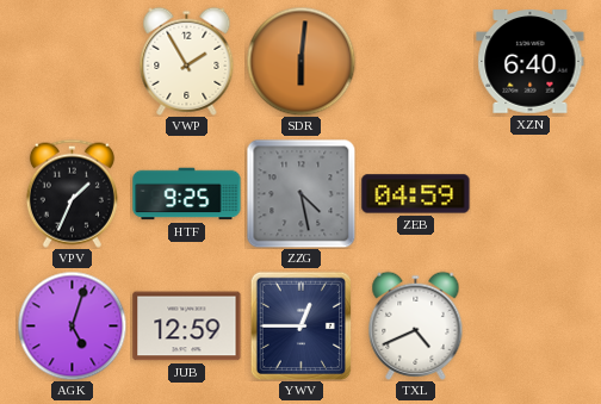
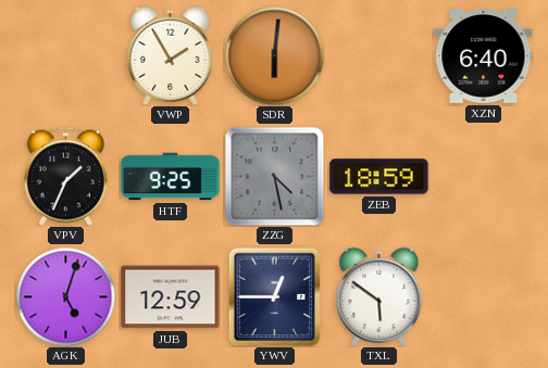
ZEB: 04:59 -> 18:59 (379, 177)
TXL: 4:41 -> 5:51 (379, 296)
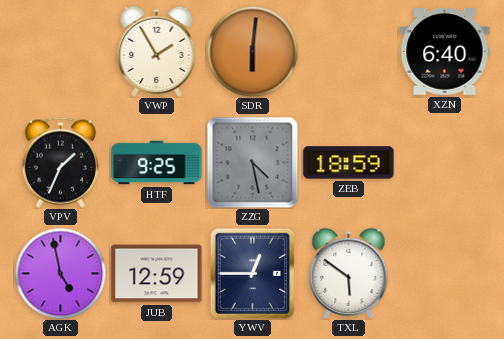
AGK: 5:03 -> 4:58 (60, 273)
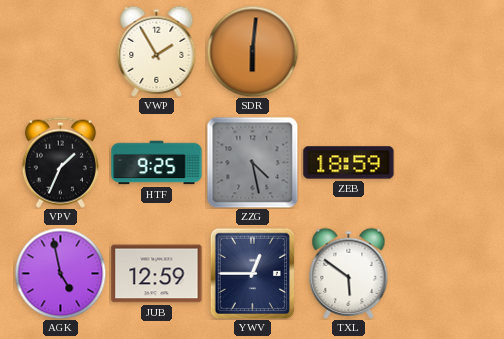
XZN: 6:40 -> none (445, 52)
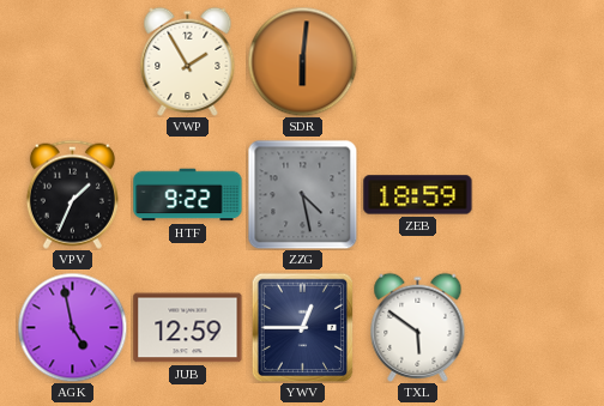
HTF: 9:25 -> 9:22 (188, 195)
